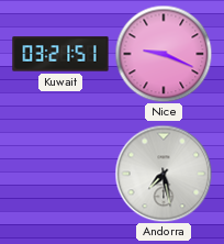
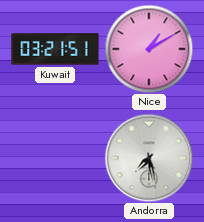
Nice: 9:19 -> 1:10 (149, 49)
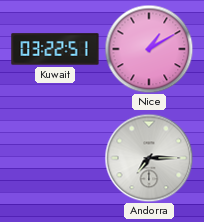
Kuwait: 03:21 -> 03:22 (55, 49)
Andorra: 7:28 -> 7:15 (149, 158)
